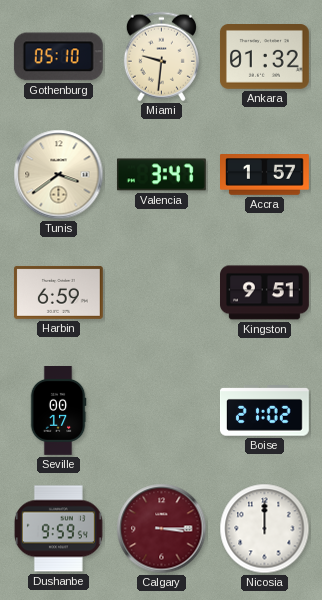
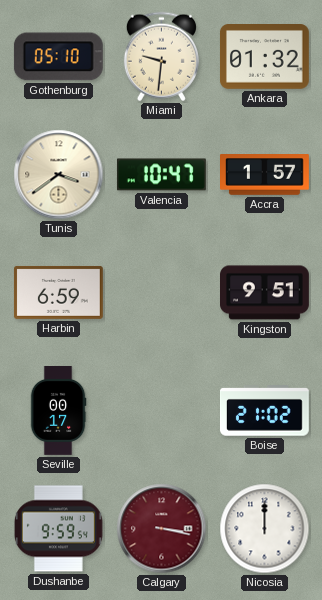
Valencia: 3:47 -> 10:47 (161, 175)
Calgary: 3:15 -> 3:17 (162, 529)
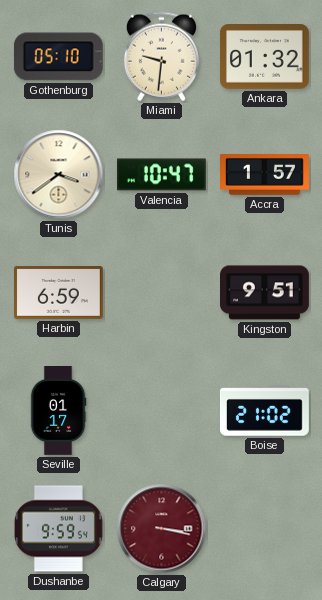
Seville: 00:17 -> 01:17 (58, 411)
Nicosia: 12:00 -> none (265, 529)
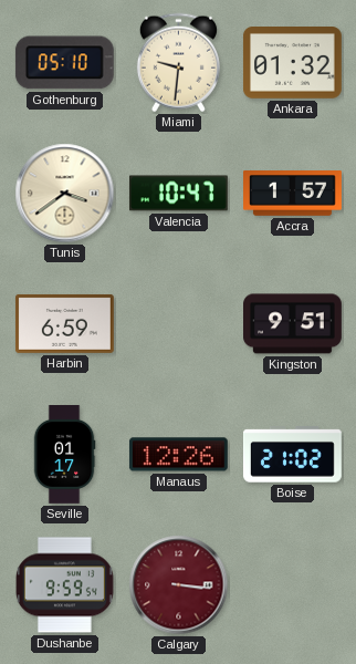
Manaus: none -> 12:26 (178, 455)
Calgary: 3:17 -> 3:16 (179, 585)
